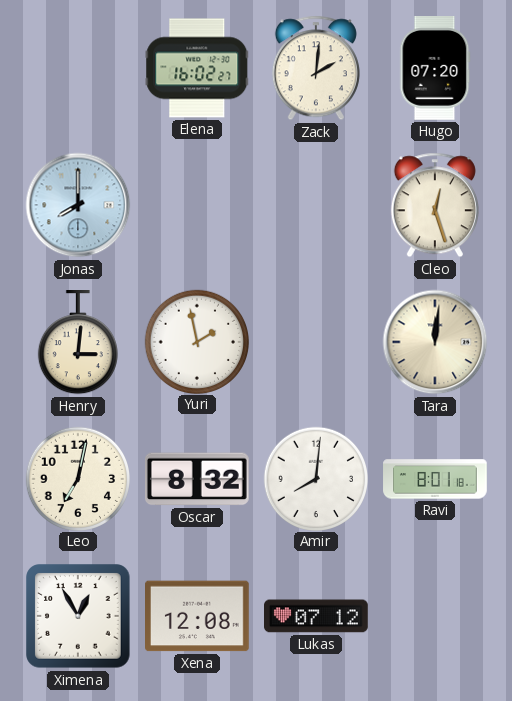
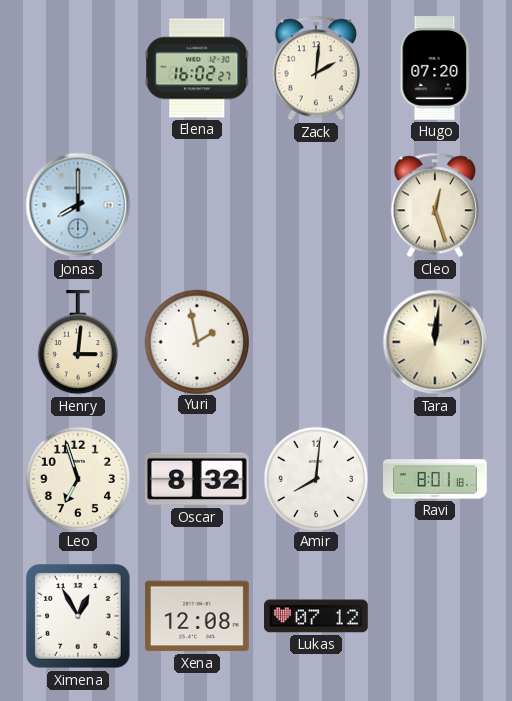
Leo: 7:02 -> 6:57 (77, 478)
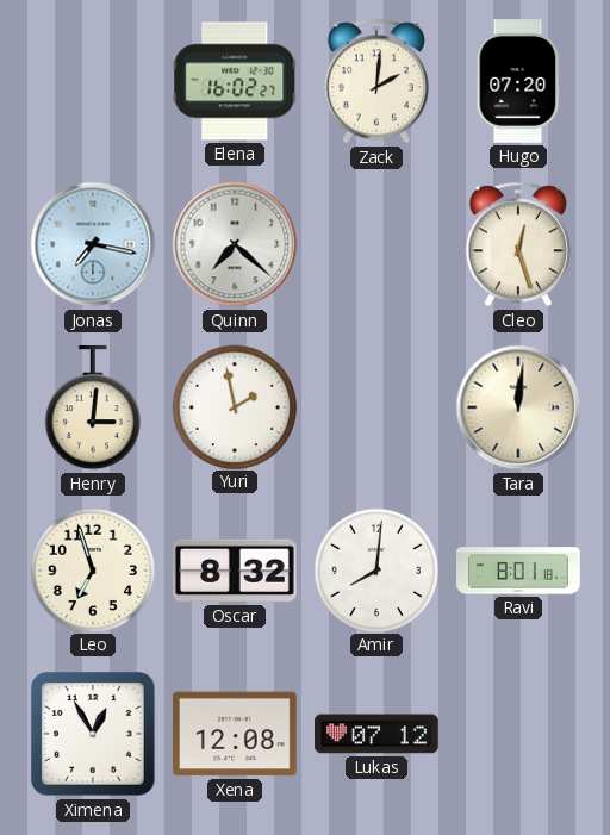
Jonas: 8:00 -> 7:17 (93, 244)
Quinn: none -> 7:22 (235, 244)
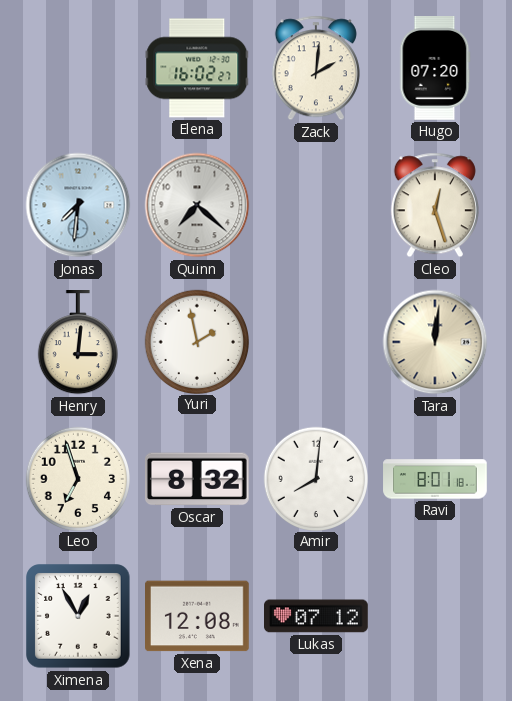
Jonas: 7:17 -> 7:31 (78, 205)
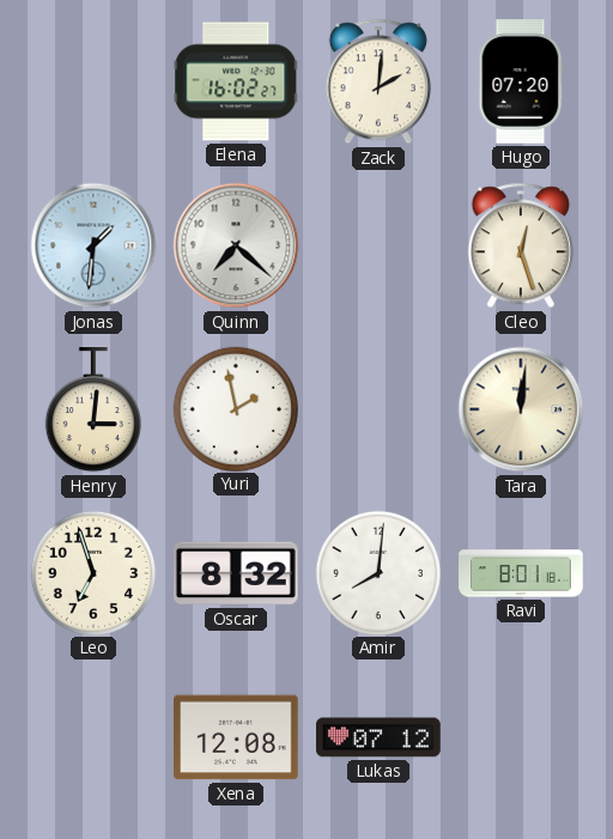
Jonas: 7:31 -> 1:31 (93, 245)
Ximena: 12:55 -> none (78, 616)
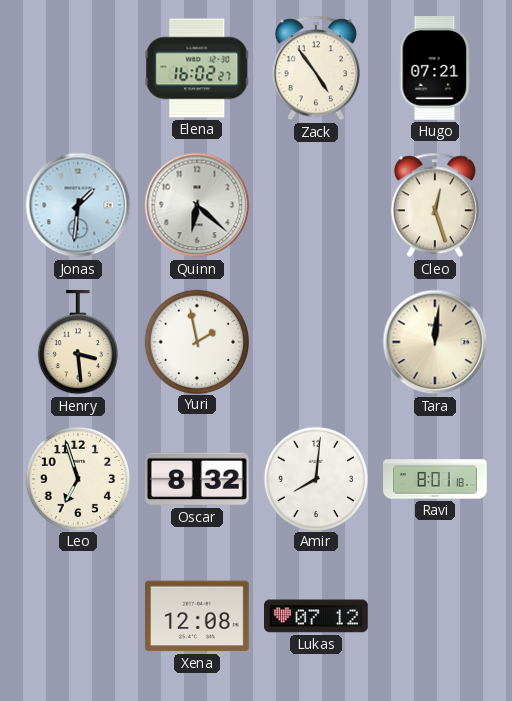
Zack: 2:01 -> 4:54 (316, 68)
Hugo: 07:20 -> 07:21 (435, 69)
Quinn: 7:22 -> 6:22 (197, 205)
Henry: 3:01 -> 3:29 (78, 343)
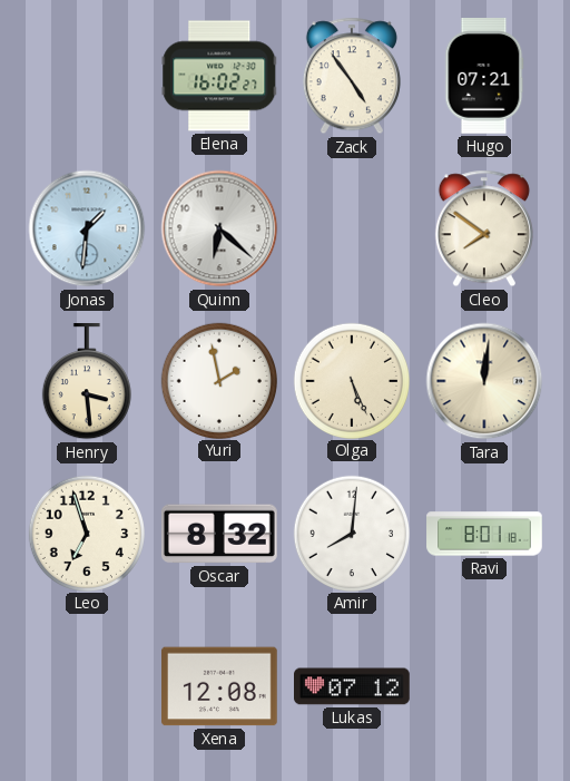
Cleo: 12:27 -> 7:51 (484, 228)
Olga: none -> 5:26 (351, 380)
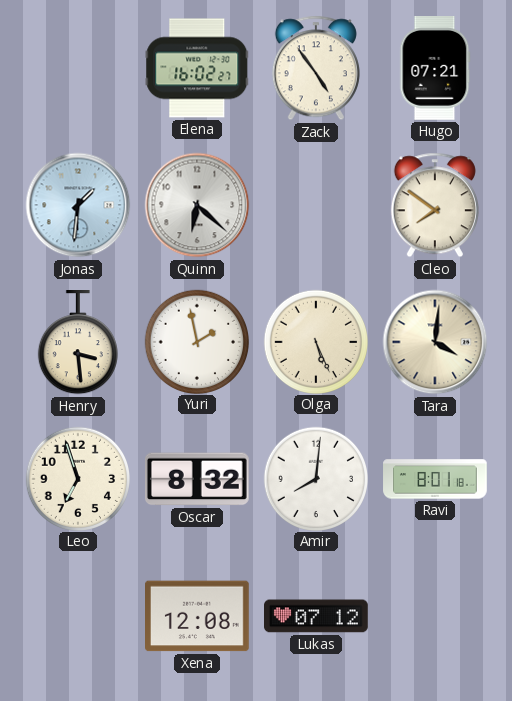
Tara: 12:01 -> 4:01 (435, 342)
